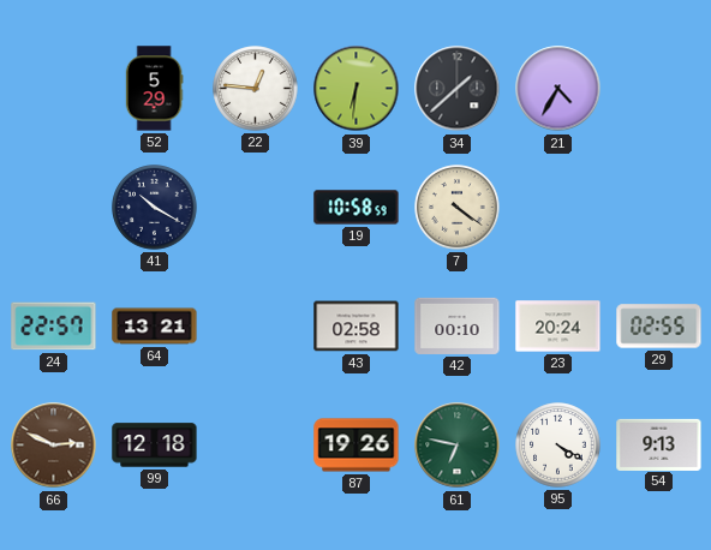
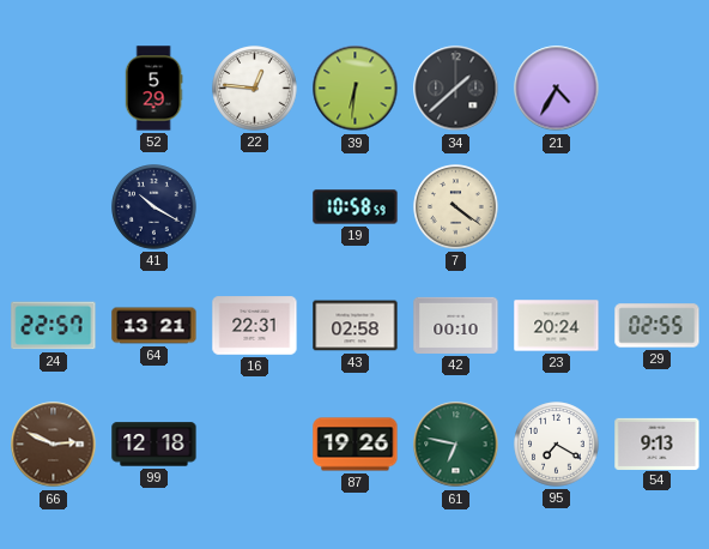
16: none -> 22:31 (255, 326)
95: 4:20 -> 7:20 (557, 445)
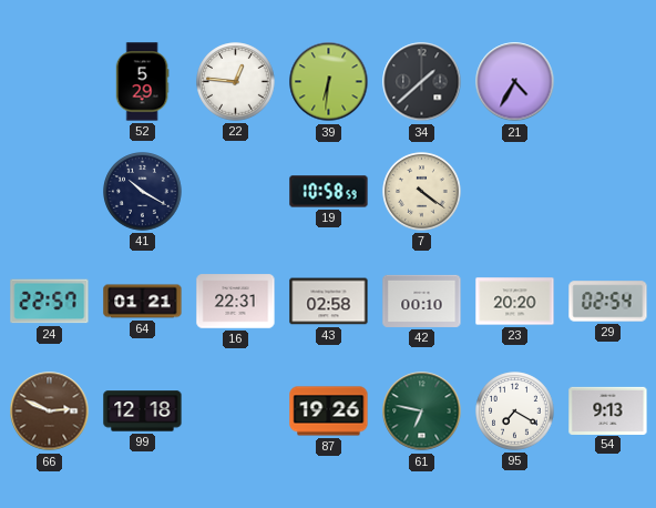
64: 13:21 -> 01:21 (143, 302)
23: 20:24 -> 20:20 (515, 302)
29: 02:55 -> 02:54 (608, 302)
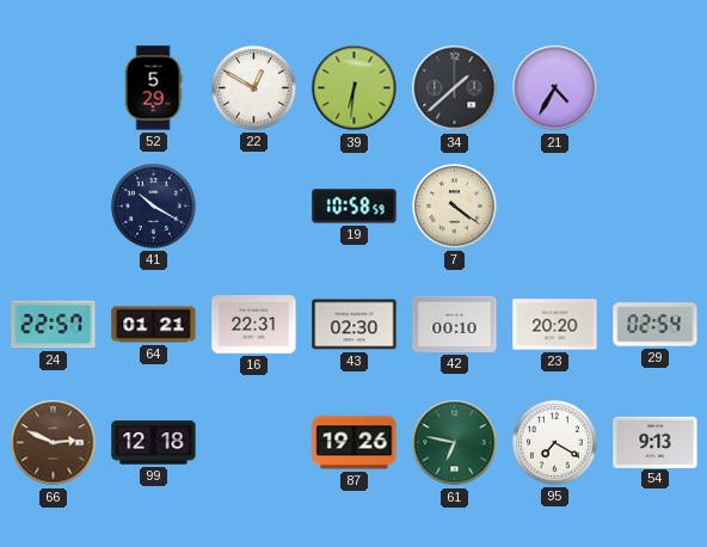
22: 12:46 -> 12:50 (254, 88)
43: 02:58 -> 02:30 (355, 325)
